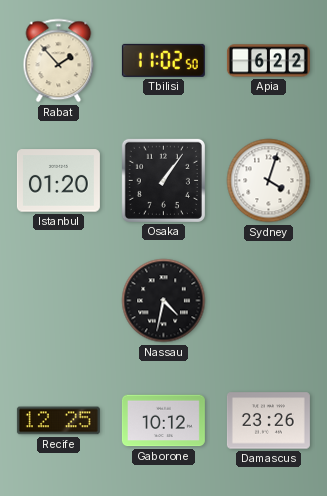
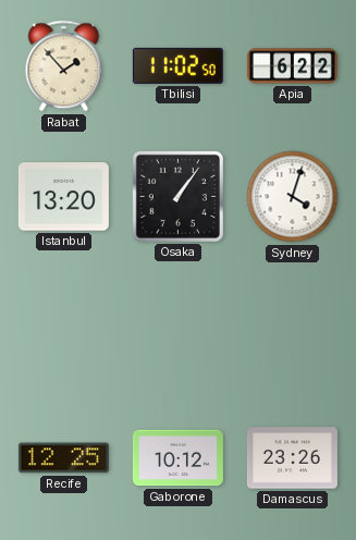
Istanbul: 01:20 -> 13:20 (63, 197)
Nassau: 4:32 -> none (164, 301)
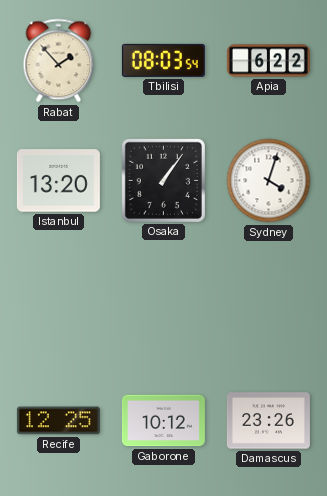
Tbilisi: 11:02 -> 08:03 (163, 60)
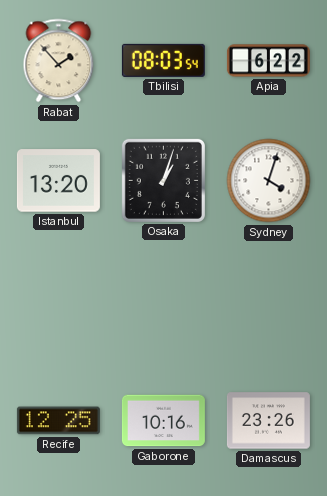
Osaka: 1:06 -> 1:03 (163, 180)
Gaborone: 10:12 -> 10:16 (163, 421)
